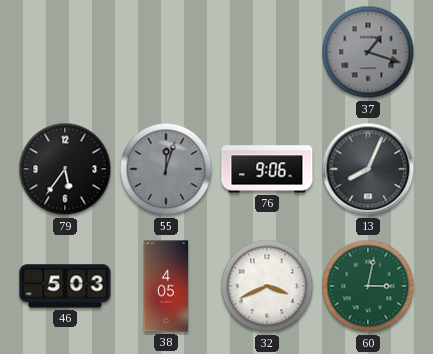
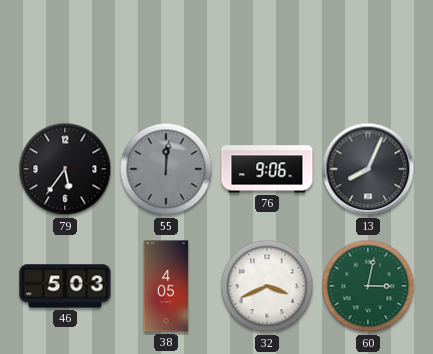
37: 1:18 -> none (368, 52)
55: 12:03 -> 12:01 (166, 169)
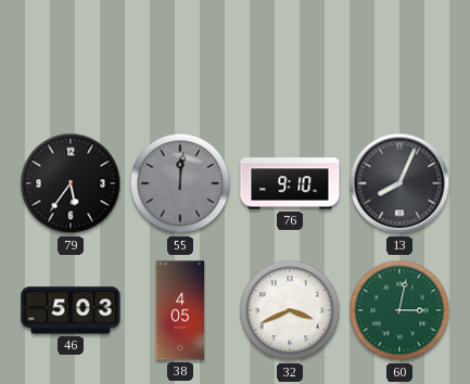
76: 9:06 -> 9:10 (290, 183)
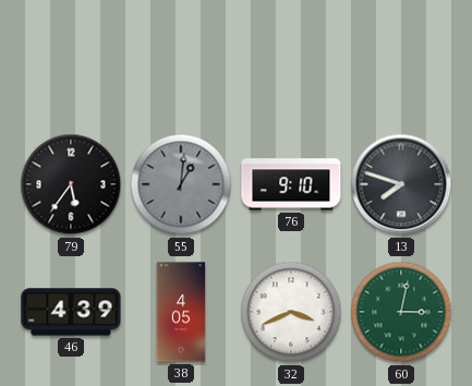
55: 12:01 -> 1:01 (181, 184)
13: 8:04 -> 7:48 (401, 184)
46: 5:03 -> 4:39 (71, 312)
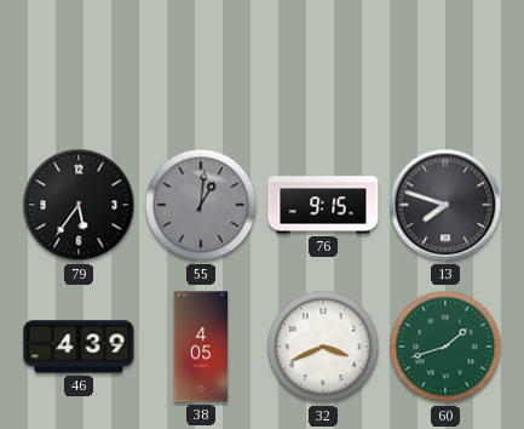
76: 9:10 -> 9:15 (323, 205)
60: 3:02 -> 1:42 (445, 347)
